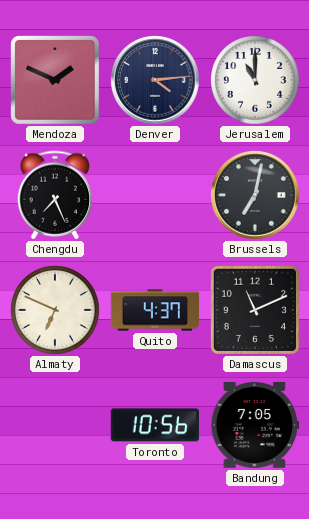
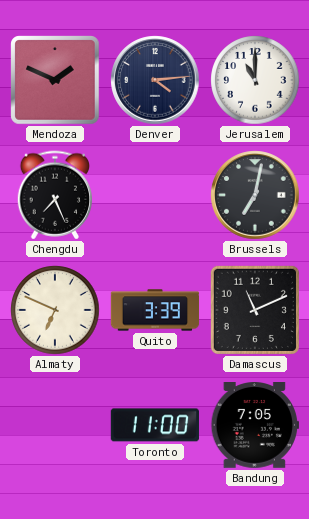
Quito: 4:37 -> 3:39 (155, 310)
Toronto: 10:56 -> 11:00 (155, 425)
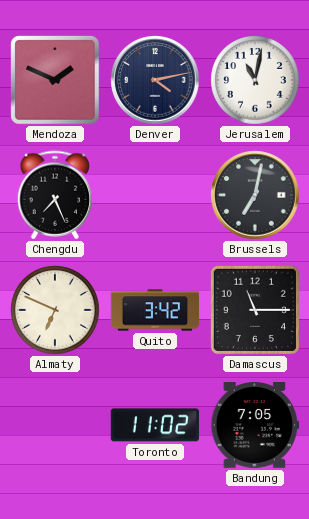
Denver: 4:14 -> 4:13 (155, 80)
Jerusalem: 11:00 -> 11:02 (255, 80)
Quito: 3:39 -> 3:42 (155, 310)
Damascus: 11:11 -> 11:15 (255, 310)
Toronto: 11:00 -> 11:02 (155, 425)
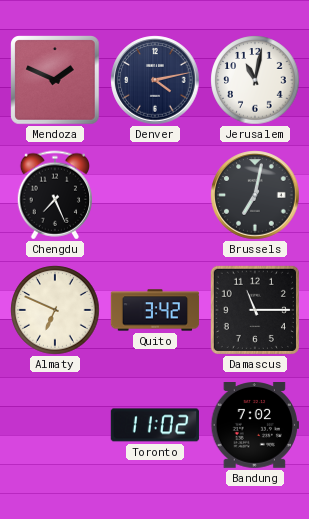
Bandung: 7:05 -> 7:02 (254, 426)
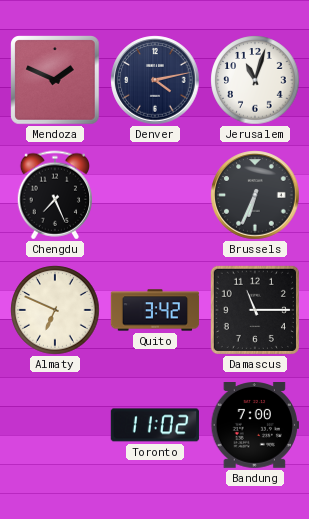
Jerusalem: 11:02 -> 11:03 (255, 80)
Brussels: 7:02 -> 6:34 (255, 195)
Bandung: 7:02 -> 7:00 (254, 426)
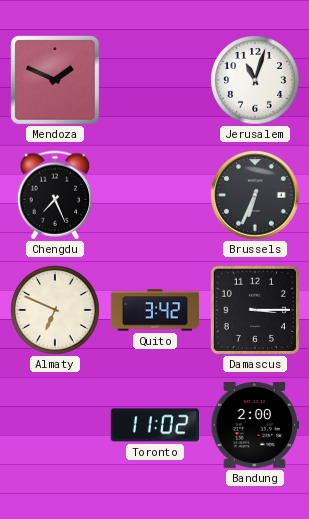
Denver: 4:13 -> none (155, 80)
Damascus: 11:15 -> 3:15 (255, 310)
Bandung: 7:00 -> 2:00 (254, 426)
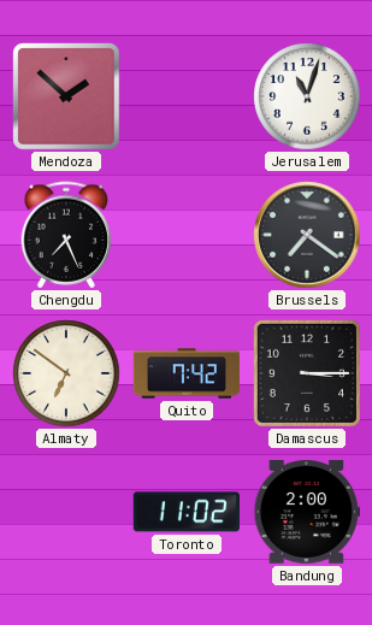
Mendoza: 1:49 -> 1:52 (66, 96)
Brussels: 6:34 -> 7:21 (307, 235)
Almaty: 6:49 -> 6:51 (66, 373)
Quito: 3:42 -> 7:42 (187, 373)
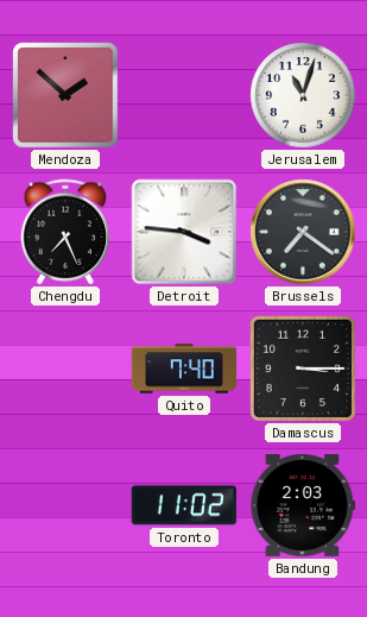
Detroit: none -> 3:46 (184, 232)
Almaty: 6:51 -> none (66, 373)
Quito: 7:42 -> 7:40 (184, 369)
Bandung: 2:00 -> 2:03 (302, 506)
